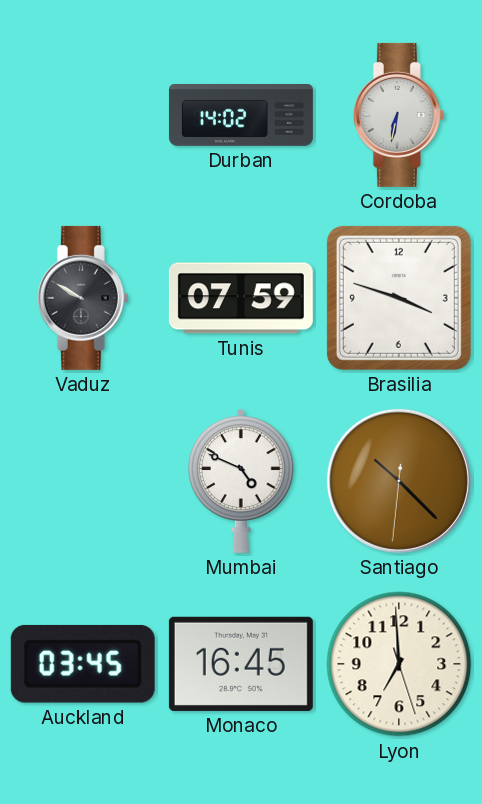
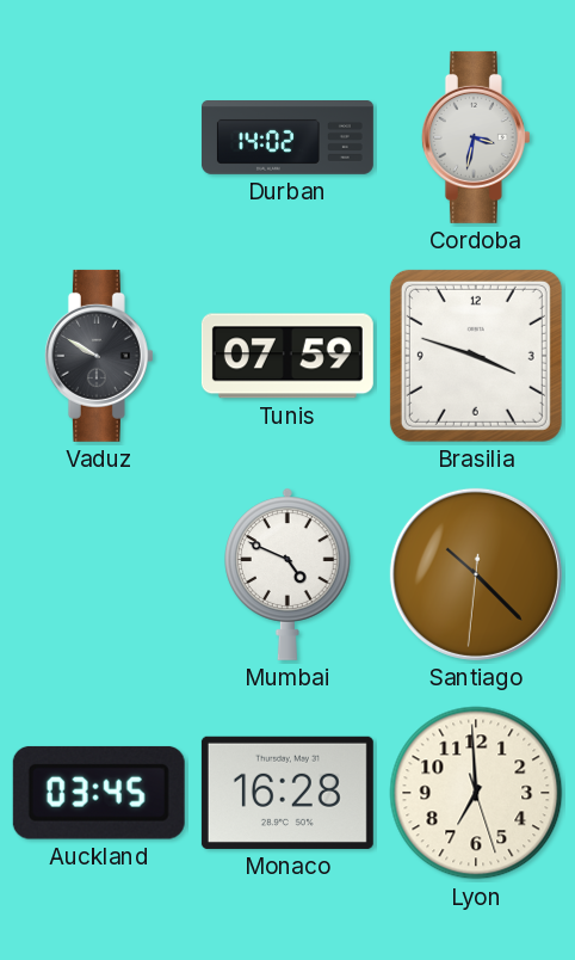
Cordoba: 6:32 -> 3:32 (476, 137)
Monaco: 16:45 -> 16:28 (287, 793)
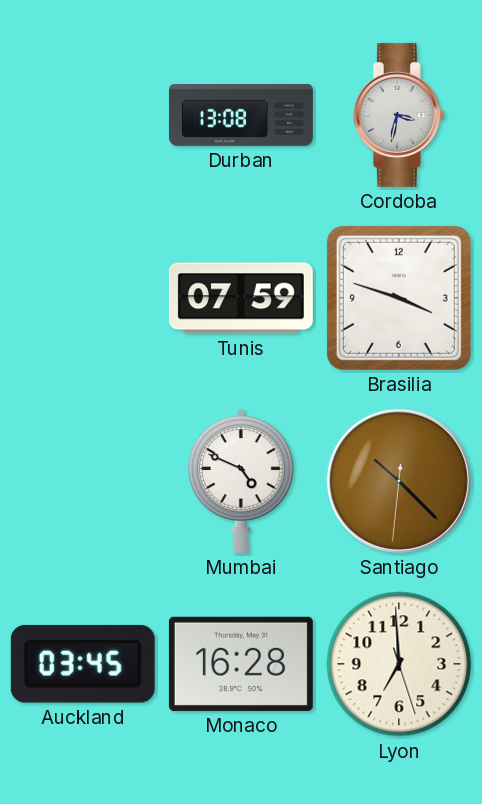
Durban: 14:02 -> 13:08 (241, 116)
Vaduz: 9:50 -> none (99, 356)
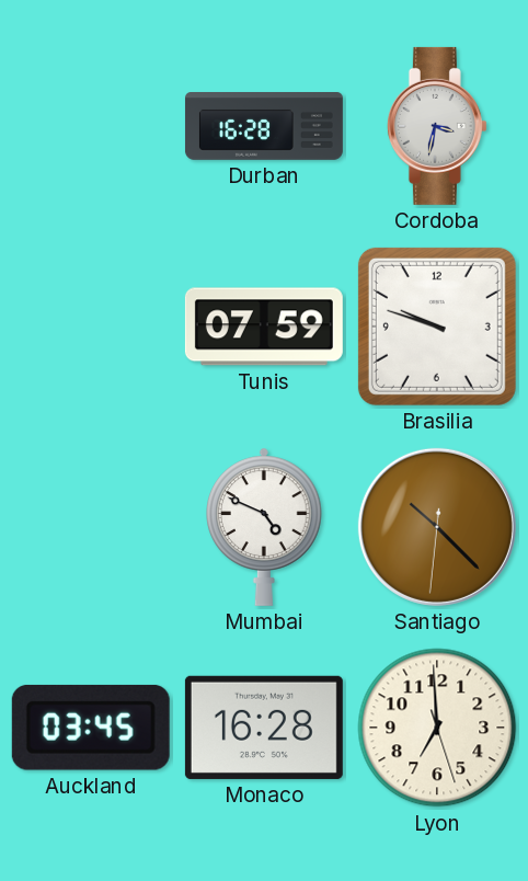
Durban: 13:08 -> 16:28 (264, 127)
Brasilia: 3:48 -> 9:48 (437, 327)
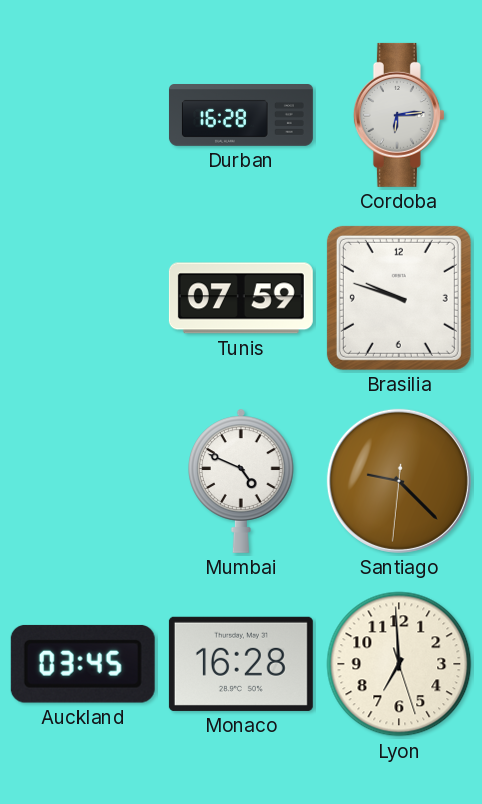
Cordoba: 3:32 -> 6:14 (399, 115)
Santiago: 10:22 -> 9:22 (399, 481)
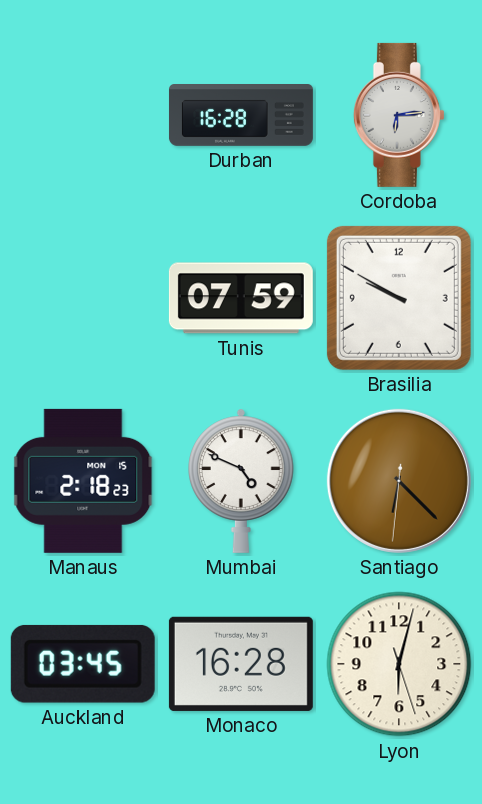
Brasilia: 9:48 -> 9:50 (399, 298)
Manaus: none -> 2:18 (83, 481)
Santiago: 9:22 -> 6:22 (399, 481)
Lyon: 6:59 -> 6:02 (399, 664)
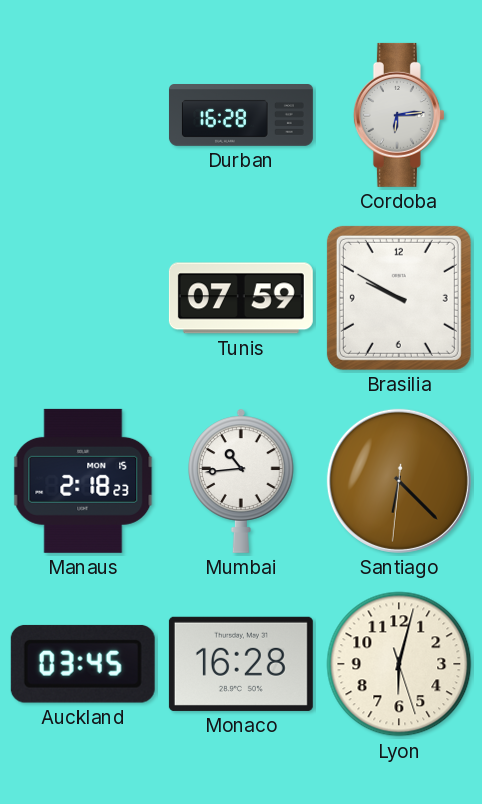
Mumbai: 4:49 -> 10:44 (242, 481)
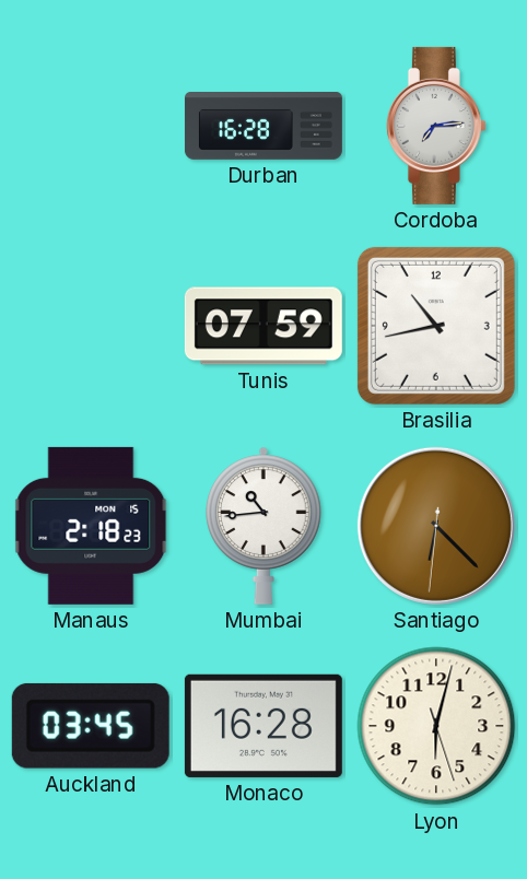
Cordoba: 6:14 -> 7:14 (436, 126)
Brasilia: 9:50 -> 10:43 (436, 326)
